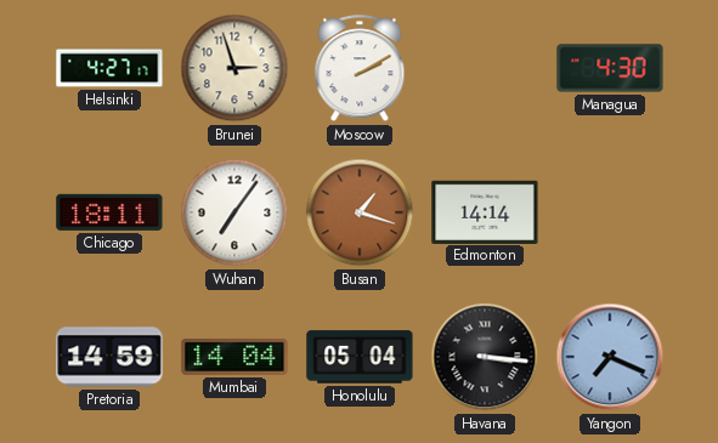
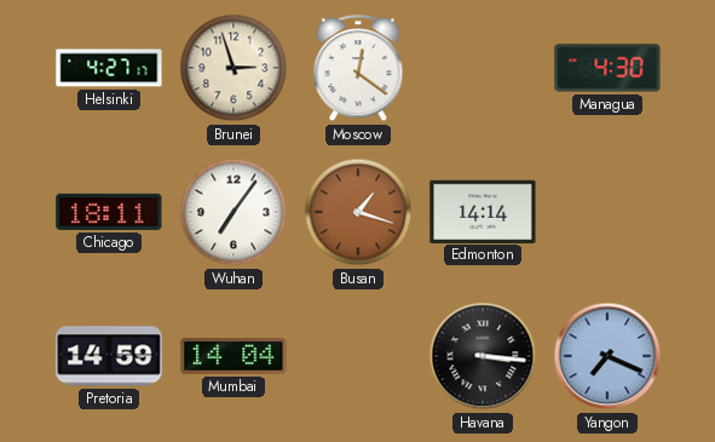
Moscow: 2:10 -> 12:21 (358, 69)
Honolulu: 05:04 -> none (360, 357)
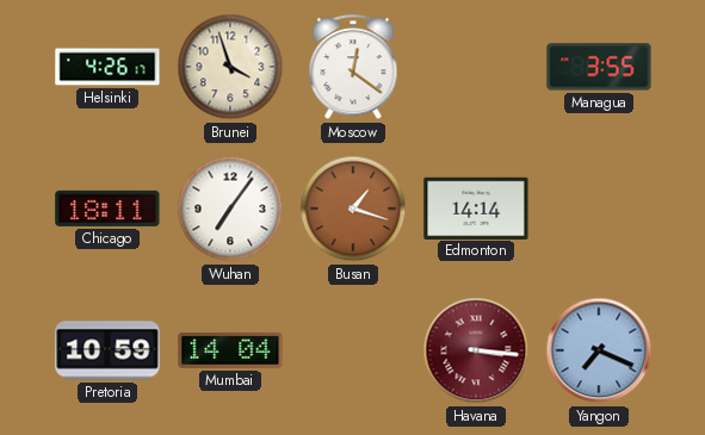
Helsinki: 4:27 -> 4:26 (107, 67)
Brunei: 2:57 -> 3:57 (230, 67)
Managua: 4:30 -> 3:55 (599, 67)
Pretoria: 14:59 -> 10:59 (107, 350)
Havana dial: black -> burgundy (476, 350)
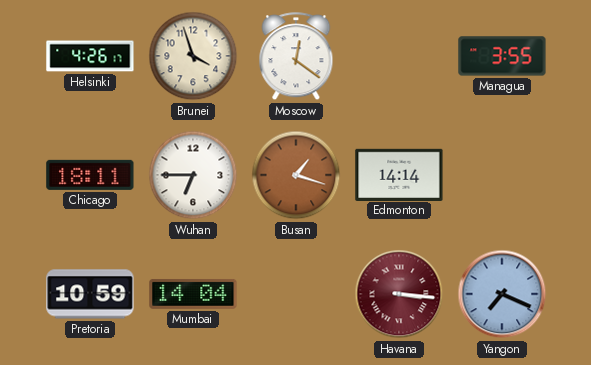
Wuhan: 7:06 -> 6:45 (193, 175)
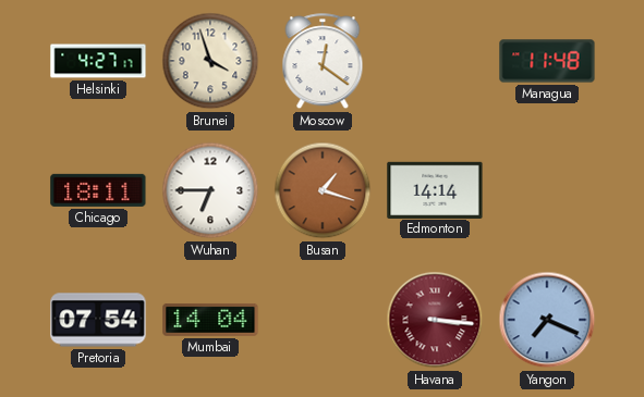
Helsinki: 4:26 -> 4:27 (98, 61)
Managua: 3:55 -> 11:48 (547, 61)
Pretoria: 10:59 -> 07:54 (98, 320)
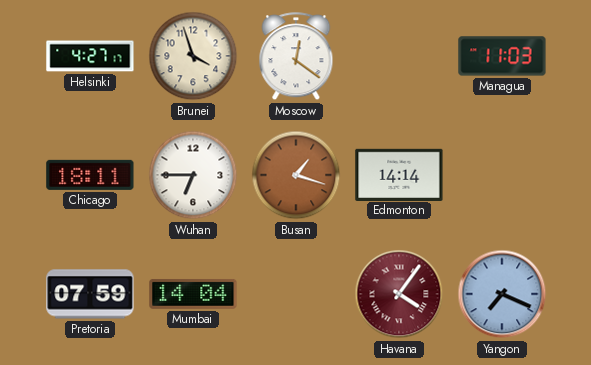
Managua: 11:48 -> 11:03 (502, 56)
Pretoria: 07:54 -> 07:59 (90, 294)
Havana: 3:16 -> 4:06 (399, 294)
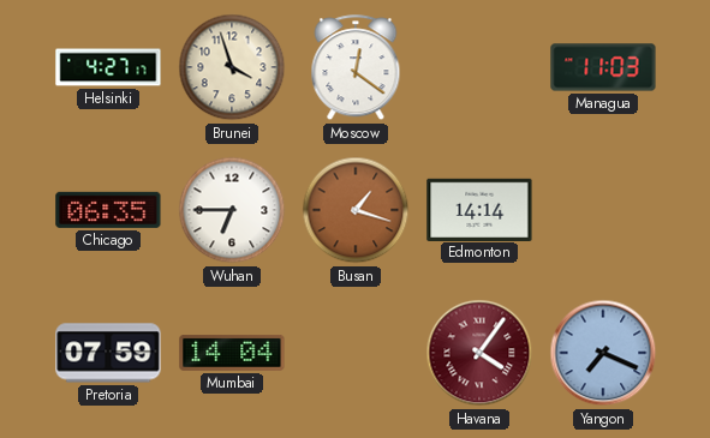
Chicago: 18:11 -> 06:35 (108, 210)
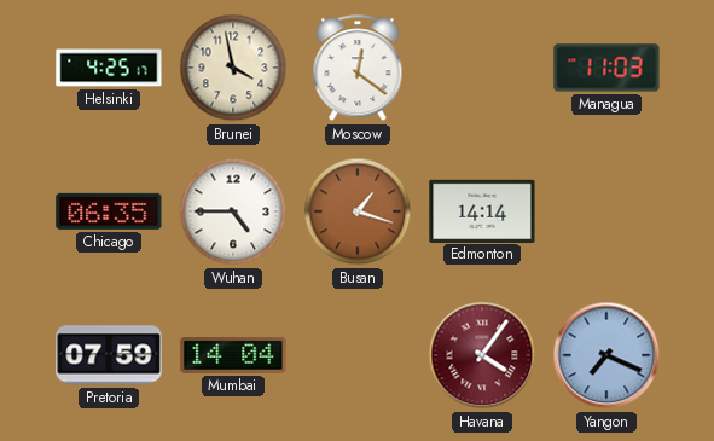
Helsinki: 4:27 -> 4:25 (109, 68)
Brunei: 3:57 -> 3:58 (233, 68)
Wuhan: 6:45 -> 4:45 (233, 211)
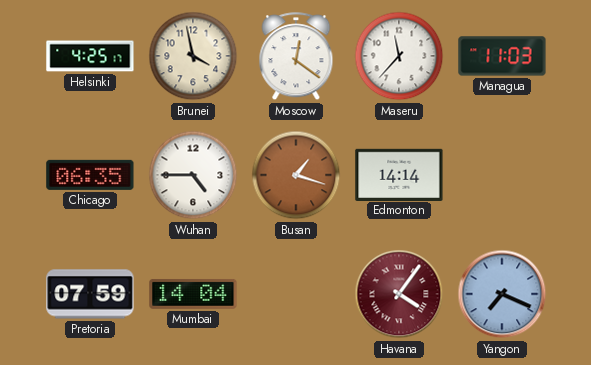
Maseru: none -> 11:37 (399, 56)
